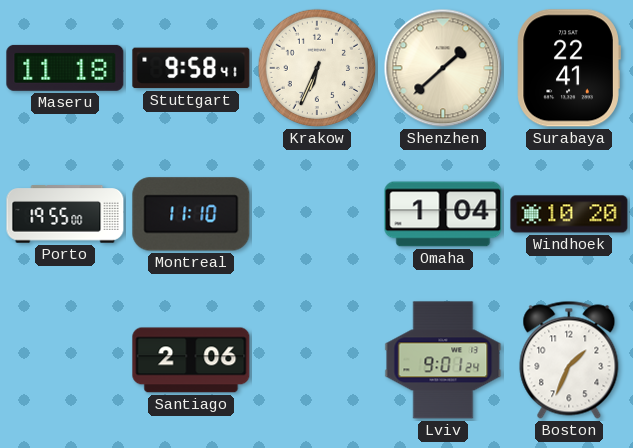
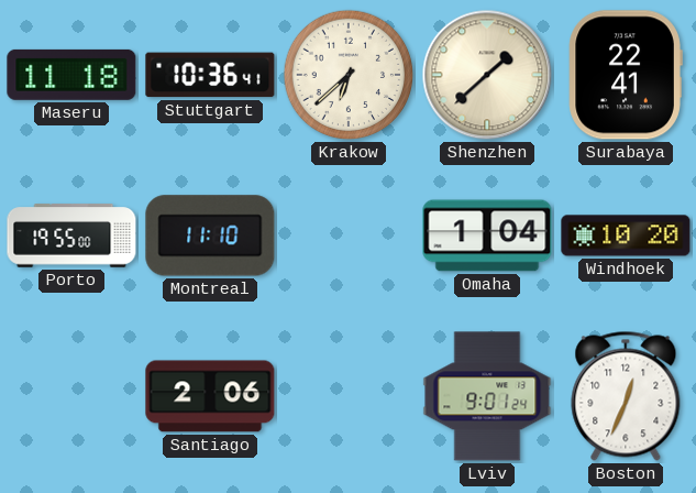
Stuttgart: 9:58 -> 10:36 (210, 75)
Krakow: 6:34 -> 6:38 (349, 75)
Boston: 1:34 -> 12:34 (626, 396)
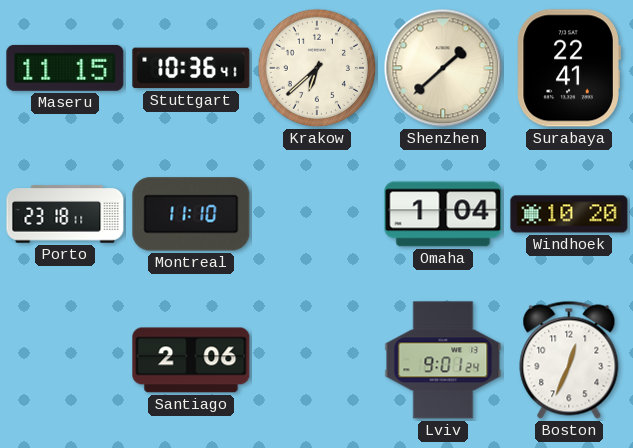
Maseru: 11:18 -> 11:15 (65, 68)
Porto: 19:55 -> 23:18 (65, 214)
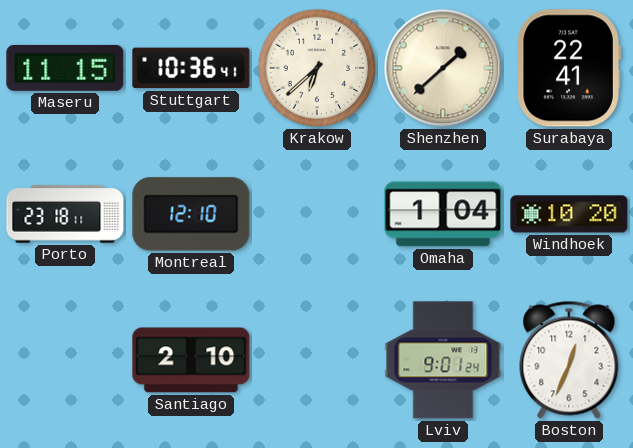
Montreal: 11:10 -> 12:10 (191, 214)
Santiago: 2:06 -> 2:10 (191, 360)
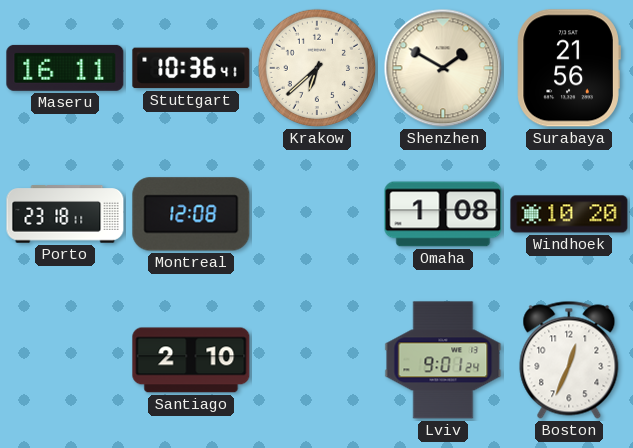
Maseru: 11:15 -> 16:11 (65, 68)
Shenzhen: 1:38 -> 1:50 (443, 68)
Surabaya: 22:41 -> 21:56 (569, 68)
Montreal: 12:10 -> 12:08 (191, 214)
Omaha: 1:04 -> 1:08 (443, 214)
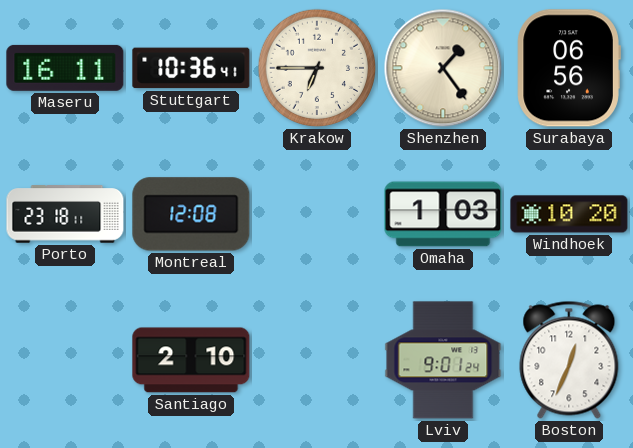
Krakow: 6:38 -> 6:45 (317, 68)
Shenzhen: 1:50 -> 1:24 (443, 68)
Surabaya: 21:56 -> 06:56 (569, 68)
Omaha: 1:08 -> 1:03 (443, 214)
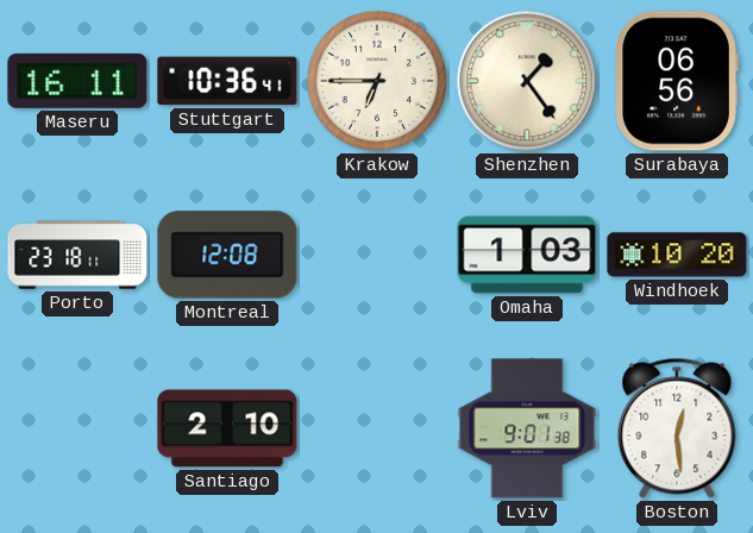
Lviv: 9:01:24 -> 9:01:38 (527, 428)
Boston: 12:34 -> 12:29 (677, 428)
